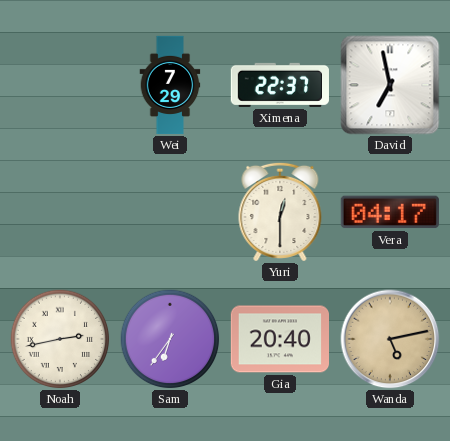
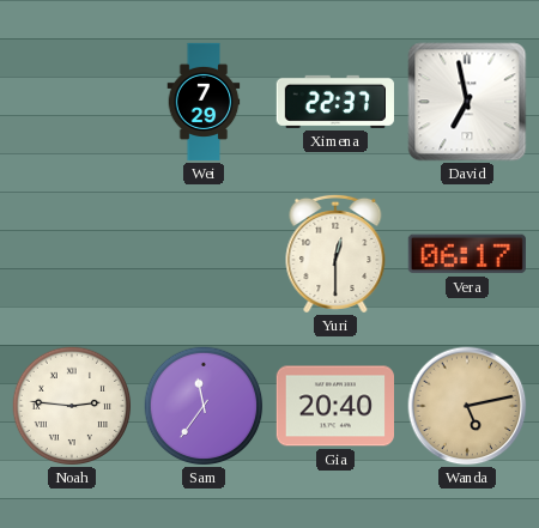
Vera: 04:17 -> 06:17 (467, 254)
Noah: 2:43 -> 2:46 (72, 406)
Sam: 6:36 -> 11:36 (204, 406)
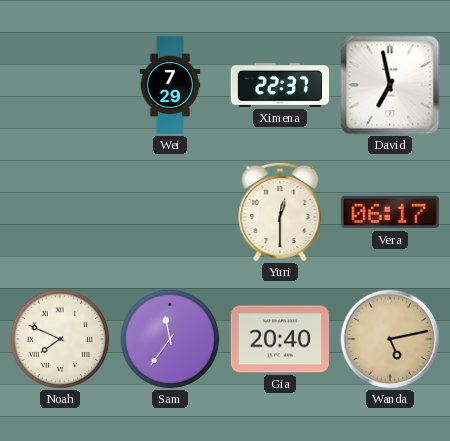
Noah: 2:46 -> 7:49 (60, 339)
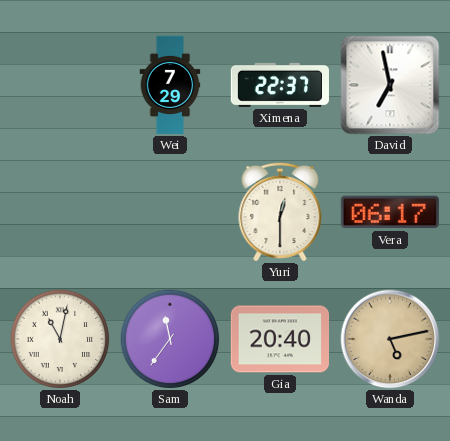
Noah: 7:49 -> 11:02 (60, 339)
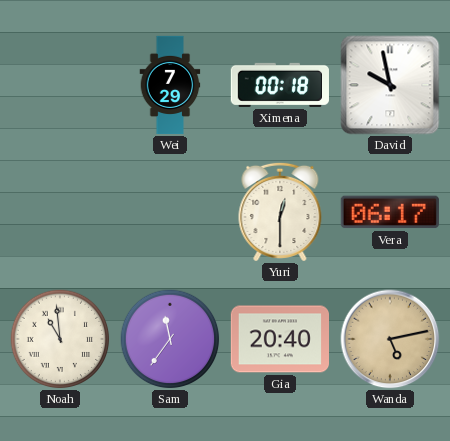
Ximena: 22:37 -> 00:18 (280, 85)
David: 6:58 -> 9:58 (390, 85)
Noah: 11:02 -> 10:59 (60, 339)
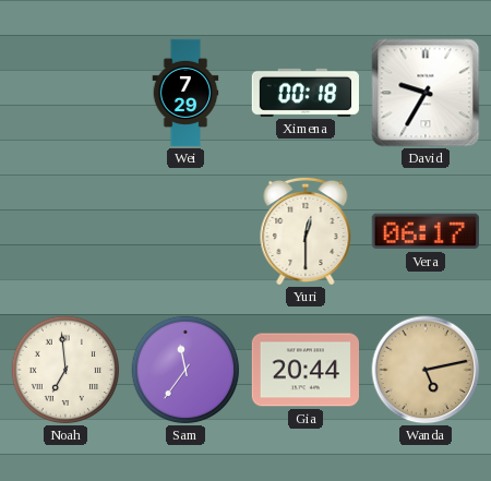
David: 9:58 -> 9:35 (426, 93)
Noah: 10:59 -> 6:59 (65, 370)
Gia: 20:40 -> 20:44 (304, 370)
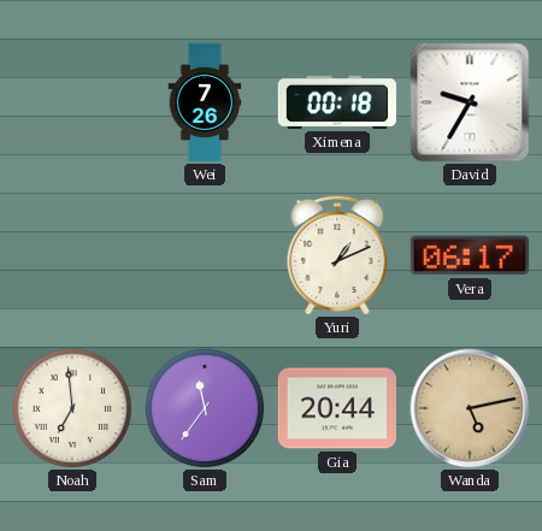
Wei: 7:29 -> 7:26 (205, 102)
Yuri: 12:30 -> 1:11 (337, 255)
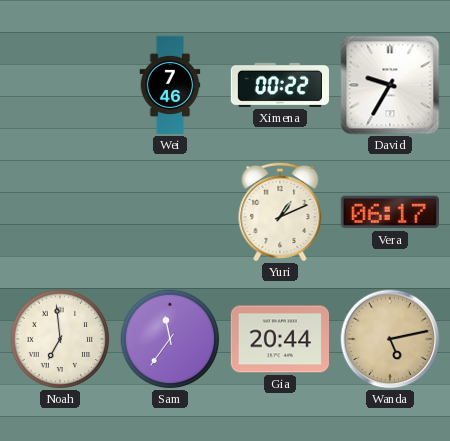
Wei: 7:26 -> 7:46 (170, 85)
Ximena: 00:18 -> 00:22 (280, 85)
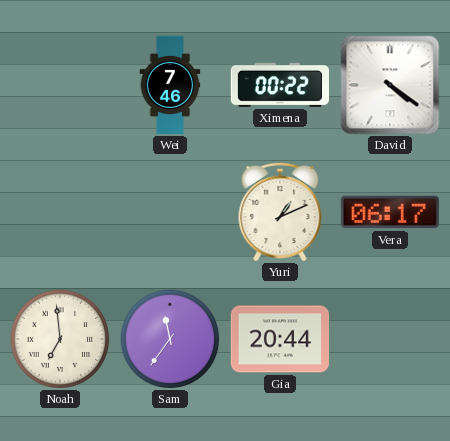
David: 9:35 -> 4:21 (390, 85)
Wanda: 5:13 -> none (390, 339)
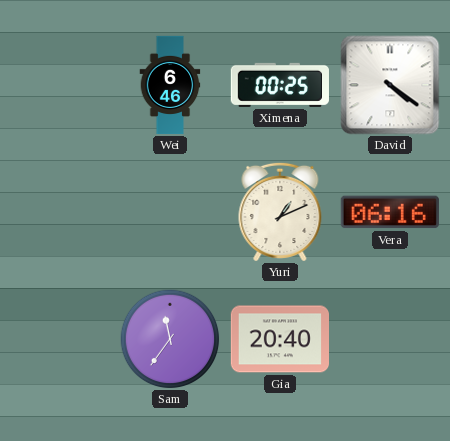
Wei: 7:46 -> 6:46 (170, 85)
Ximena: 00:22 -> 00:25 (280, 85)
Vera: 06:17 -> 06:16 (390, 212)
Noah: 6:59 -> none (60, 339)
Gia: 20:44 -> 20:40 (279, 339)
